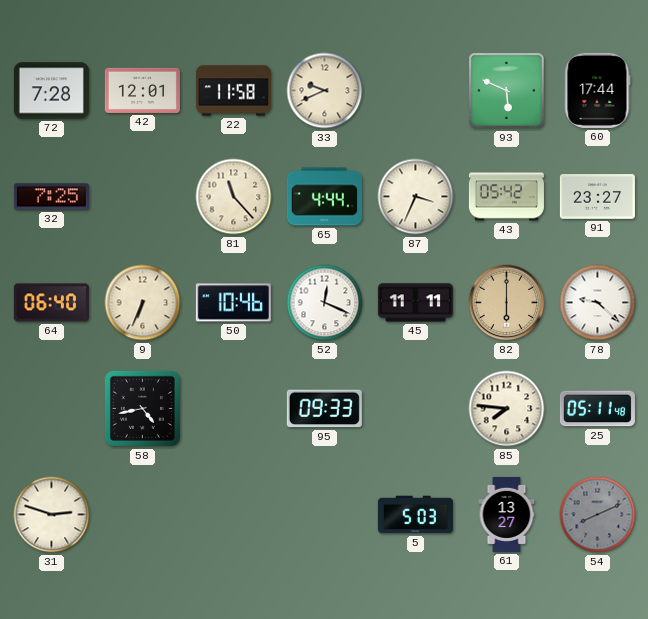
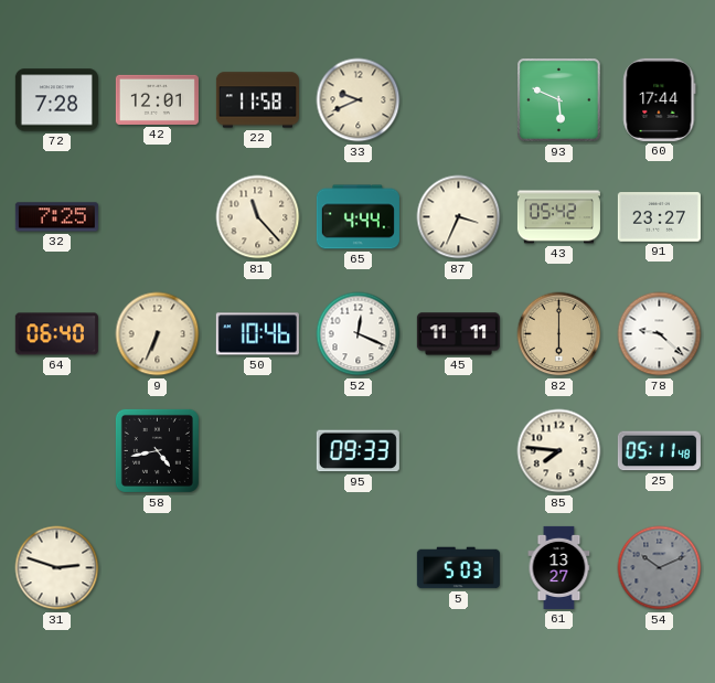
54: 8:11 -> 10:11 (660, 568)
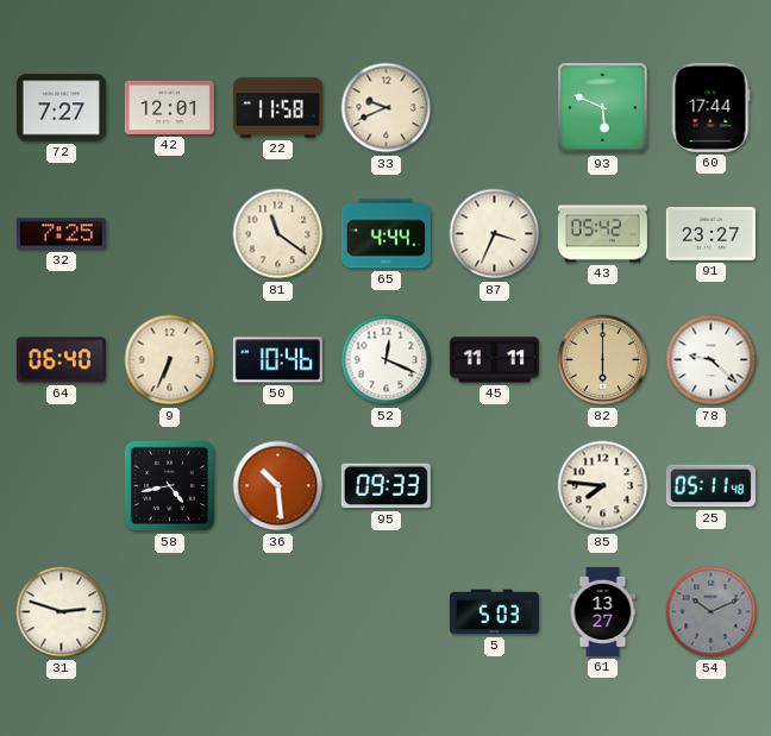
72: 7:28 -> 7:27 (61, 108)
81: 11:23 -> 11:21 (278, 234)
36: none -> 10:29 (278, 486)
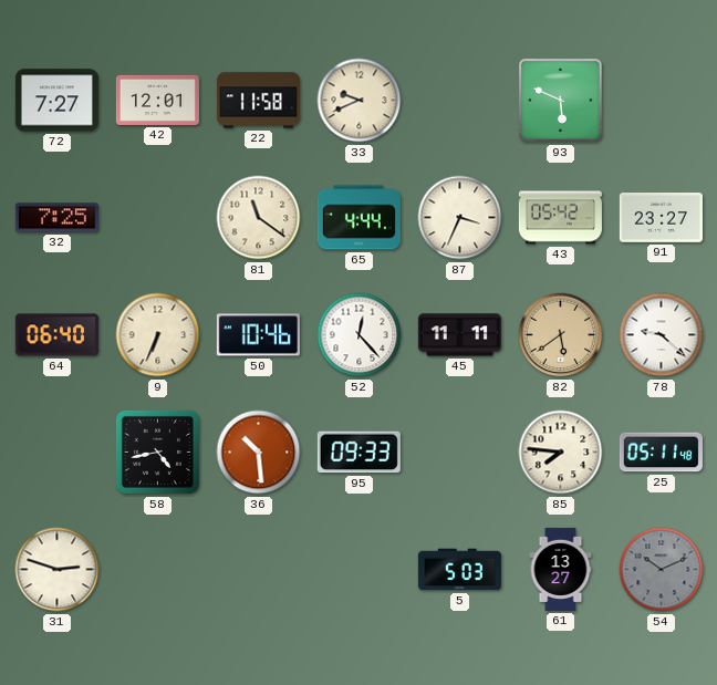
60: 17:44 -> none (712, 107)
52: 12:19 -> 12:23 (360, 335)
82: 6:00 -> 5:39 (561, 335)
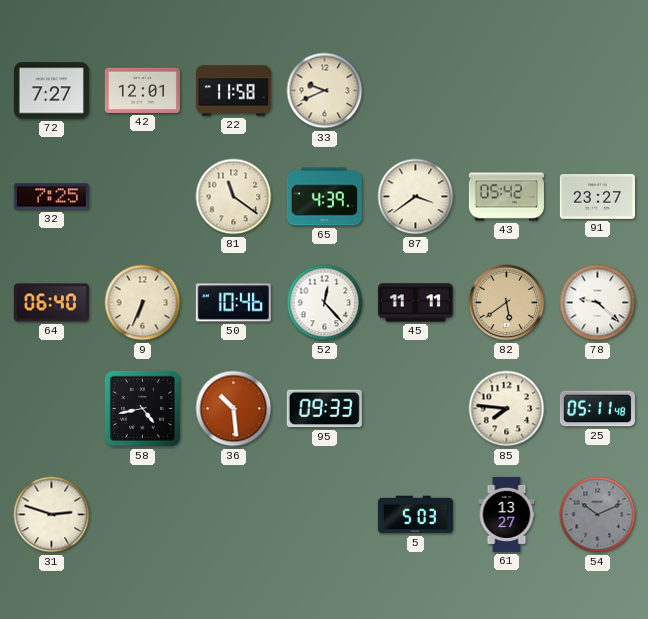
93: 5:49 -> none (561, 101)
65: 4:44 -> 4:39 (324, 197)
87: 3:34 -> 3:39 (416, 197)
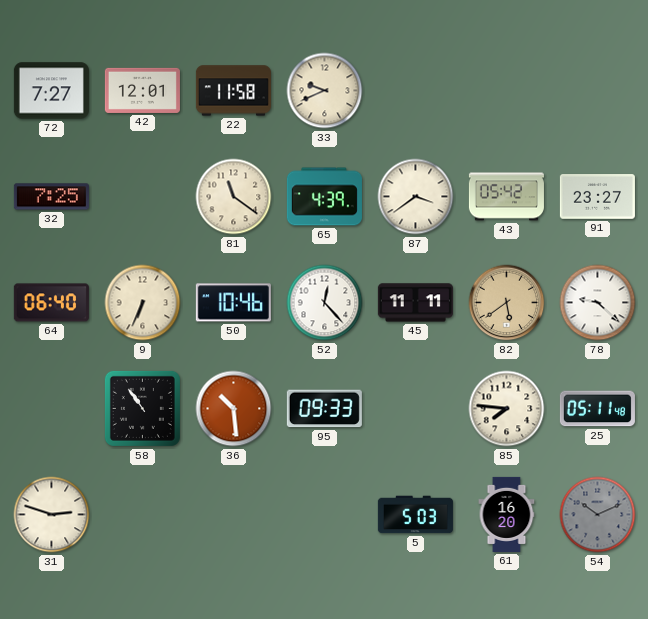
58: 4:43 -> 10:54 (142, 408)
61: 13:27 -> 16:20 (507, 514)
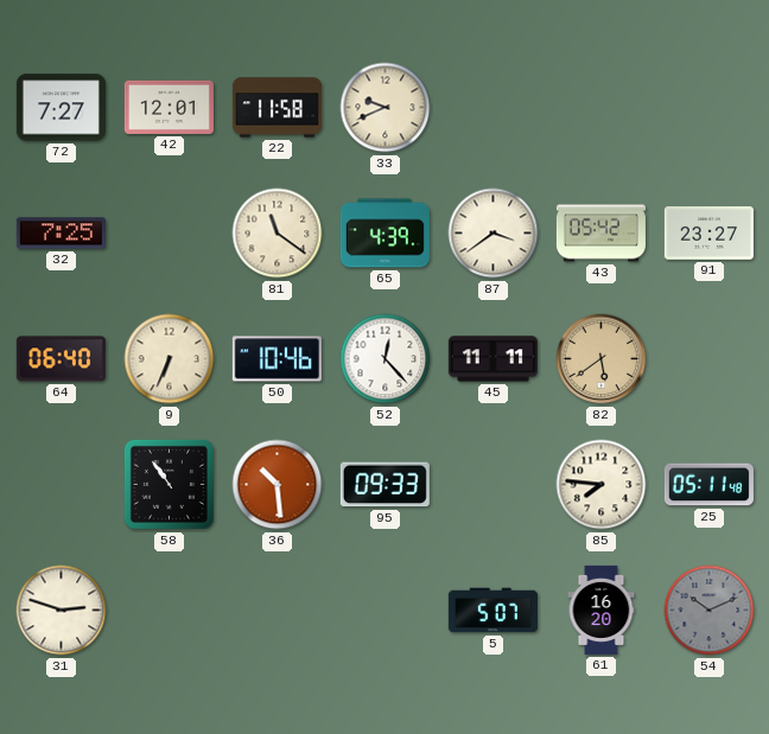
78: 9:22 -> none (598, 303)
5: 5:03 -> 5:07 (492, 611)
